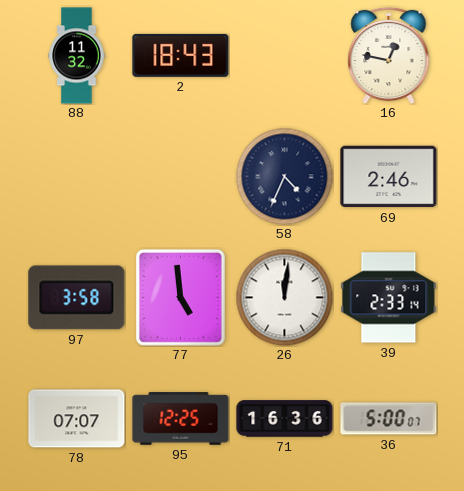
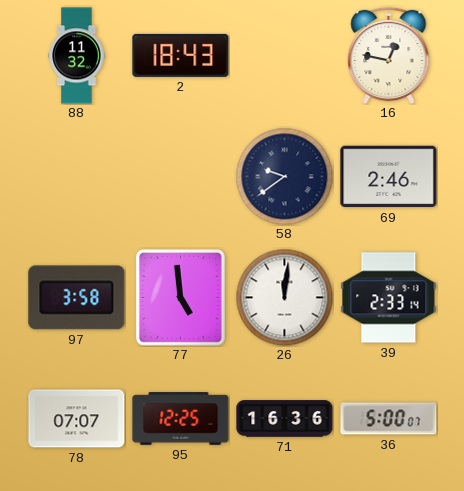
58: 4:34 -> 9:39 (284, 176)
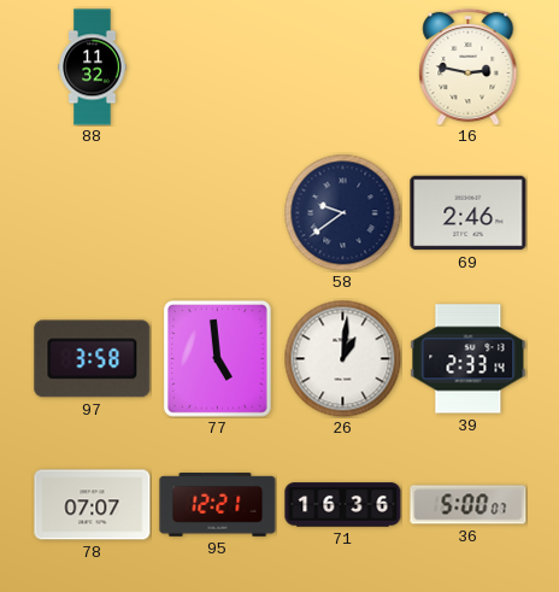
2: 18:43 -> none (181, 55)
16: 12:47 -> 2:47 (469, 66)
26: 12:01 -> 1:01 (342, 358)
95: 12:25 -> 12:21 (218, 505)
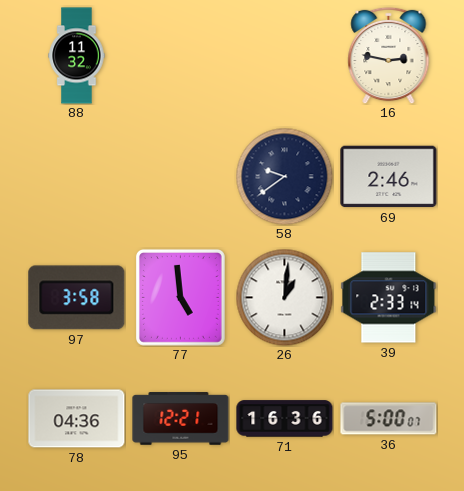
78: 07:07 -> 04:36 (77, 419)
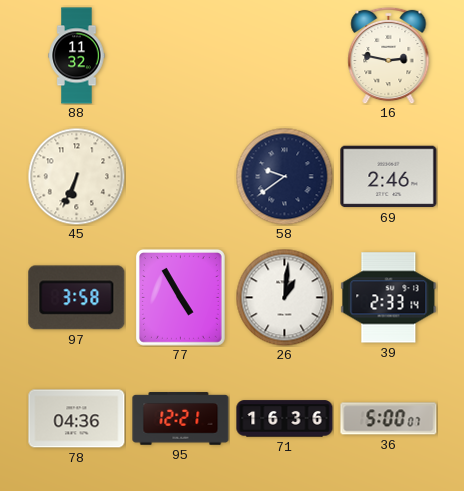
45: none -> 6:34 (76, 176)
77: 4:59 -> 4:55 (180, 297)
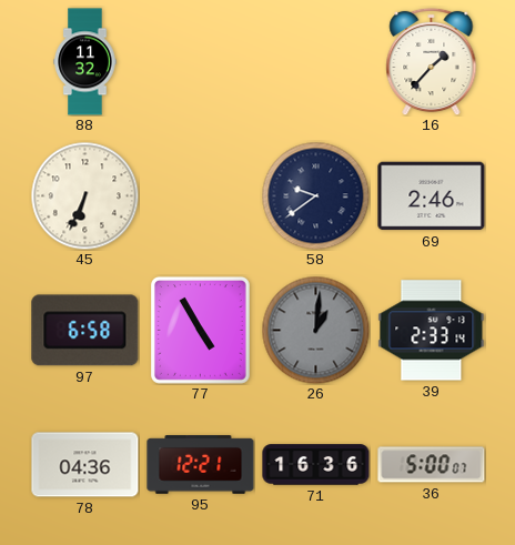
16: 2:47 -> 1:37 (432, 61)
97: 3:58 -> 6:58 (85, 331)
26 dial: white -> grey (315, 330)
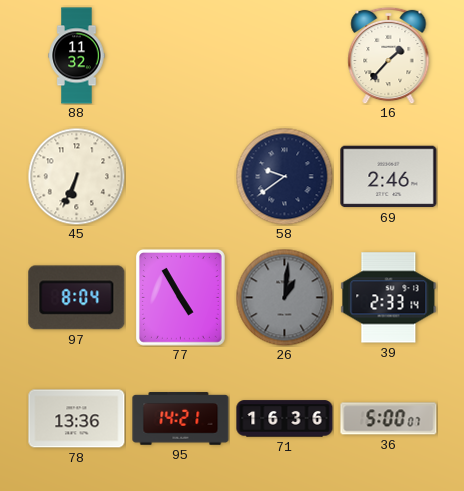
97: 6:58 -> 8:04 (77, 298)
78: 04:36 -> 13:36 (77, 419)
95: 12:21 -> 14:21 (181, 419)
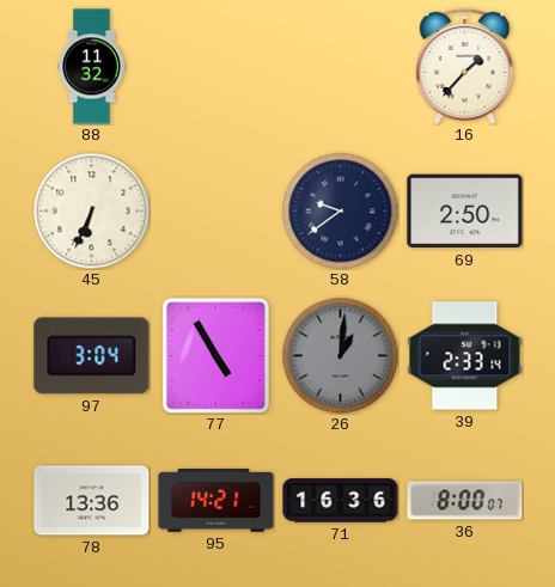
69: 2:46 -> 2:50 (465, 212)
97: 8:04 -> 3:04 (92, 356)
36: 5:00 -> 8:00 (465, 501)
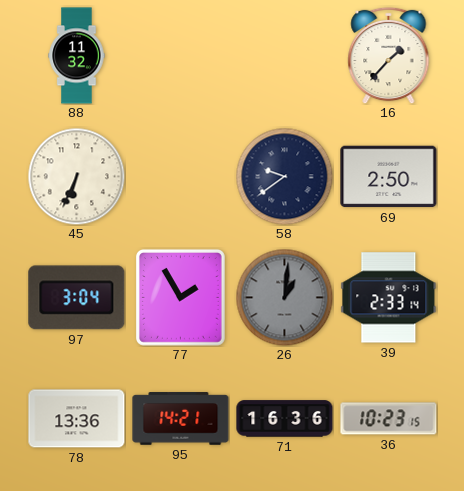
77: 4:55 -> 1:55 (180, 297)
36: 8:00 -> 10:23 (389, 419)
